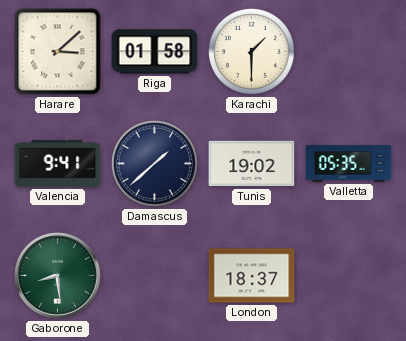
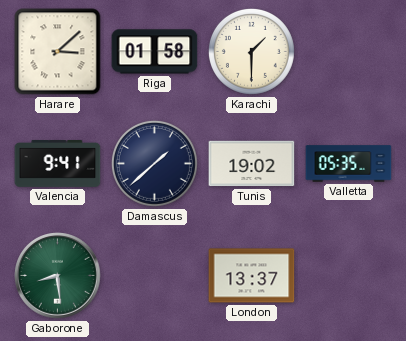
London: 18:37 -> 13:37 (252, 276)
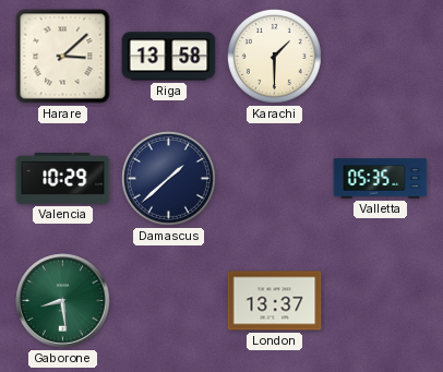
Riga: 01:58 -> 13:58 (169, 57)
Valencia: 9:41 -> 10:29 (63, 179)
Tunis: 19:02 -> none (252, 164)
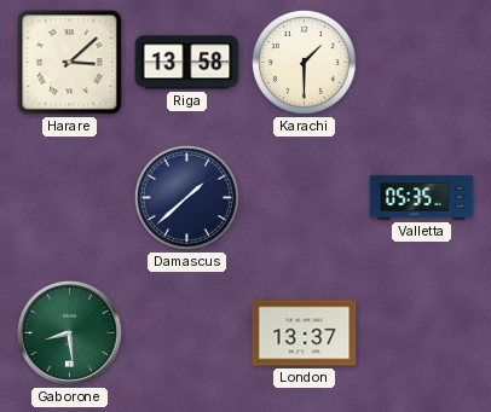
Valencia: 10:29 -> none (63, 179)
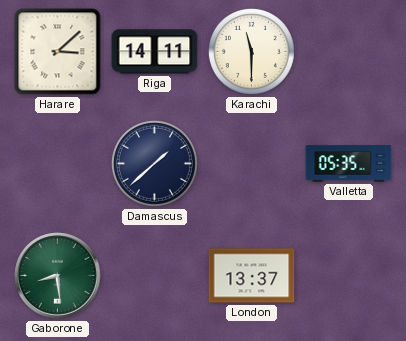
Riga: 13:58 -> 14:11 (155, 52)
Karachi: 1:30 -> 11:30 (251, 51)
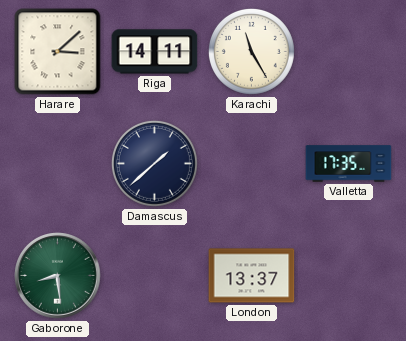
Karachi: 11:30 -> 11:25 (251, 51)
Valletta: 05:35 -> 17:35 (349, 164)
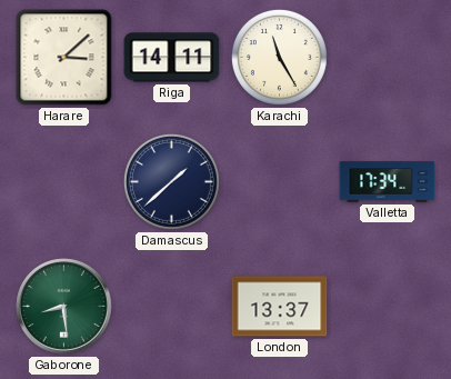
Valletta: 17:35 -> 17:34 (388, 182)
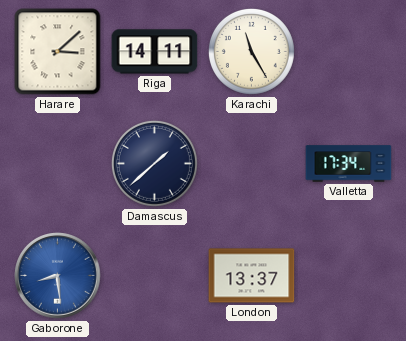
Gaborone dial: green -> blue (58, 276)
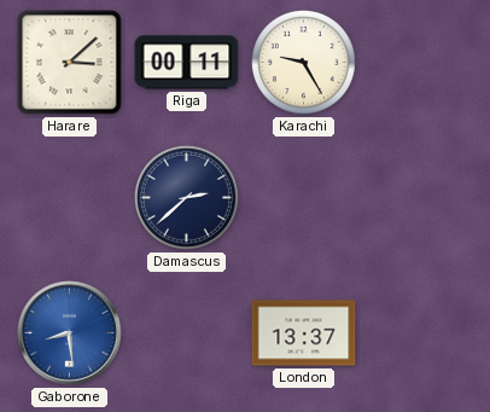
Riga: 14:11 -> 00:11 (187, 63)
Karachi: 11:25 -> 9:25 (303, 62)
Damascus: 1:38 -> 2:38 (186, 197)
Valletta: 17:34 -> none (349, 164)
